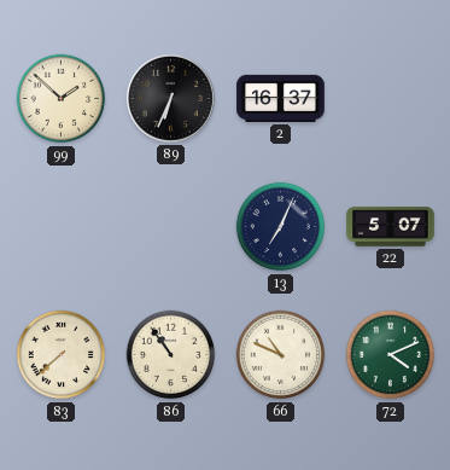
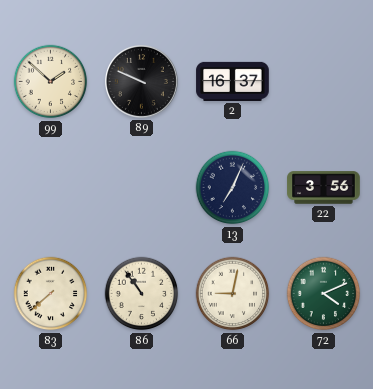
89: 6:34 -> 9:49 (141, 81)
22: 5:07 -> 3:56 (324, 188)
66: 10:49 -> 9:02 (233, 294)
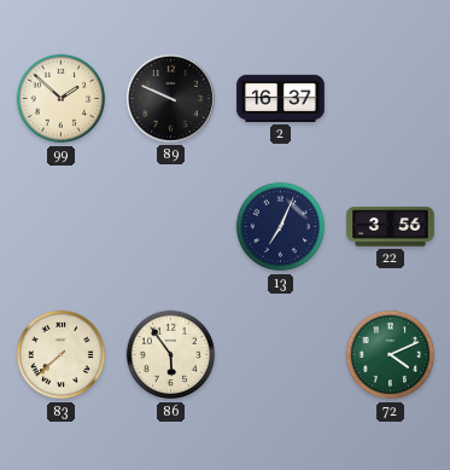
86: 10:54 -> 5:54 (171, 355)
66: 9:02 -> none (233, 294)
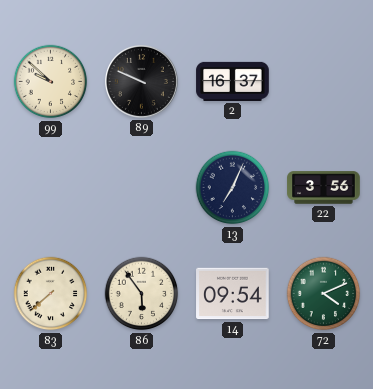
99: 1:52 -> 9:52 (51, 82)
14: none -> 09:54 (233, 294)
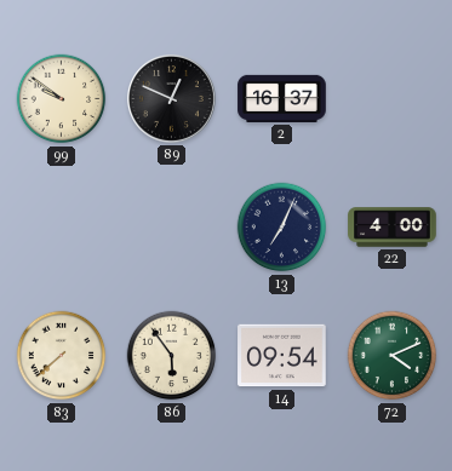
99: 9:52 -> 9:51 (62, 99)
89: 9:49 -> 12:49 (171, 98)
22: 3:56 -> 4:00 (393, 228)
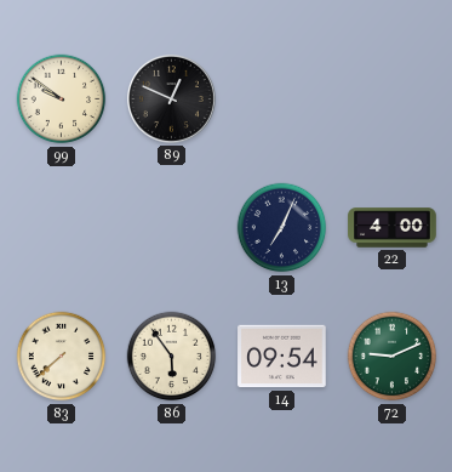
2: 16:37 -> none (282, 98)
72: 4:11 -> 9:11 (393, 357)
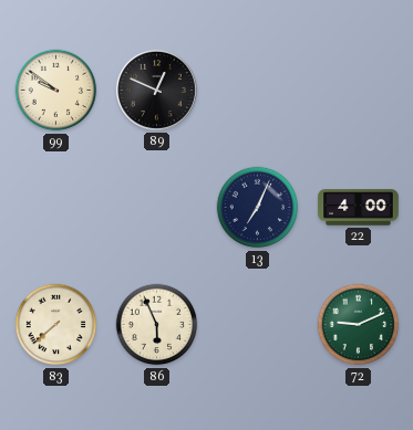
86: 5:54 -> 5:56 (157, 325)
14: 09:54 -> none (282, 357)
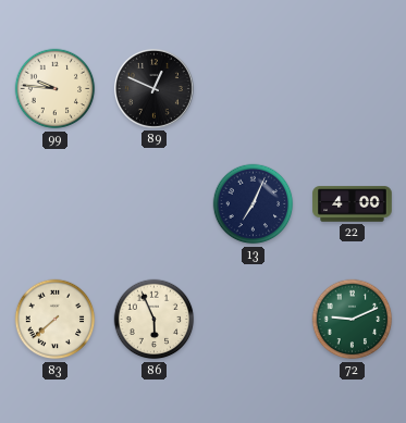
99: 9:51 -> 9:46 (56, 89)
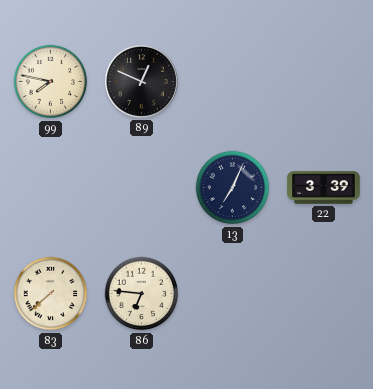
99: 9:46 -> 7:47 (51, 82)
22: 4:00 -> 3:39 (324, 188)
86: 5:56 -> 6:46 (142, 294)
72: 9:11 -> none (353, 320)
